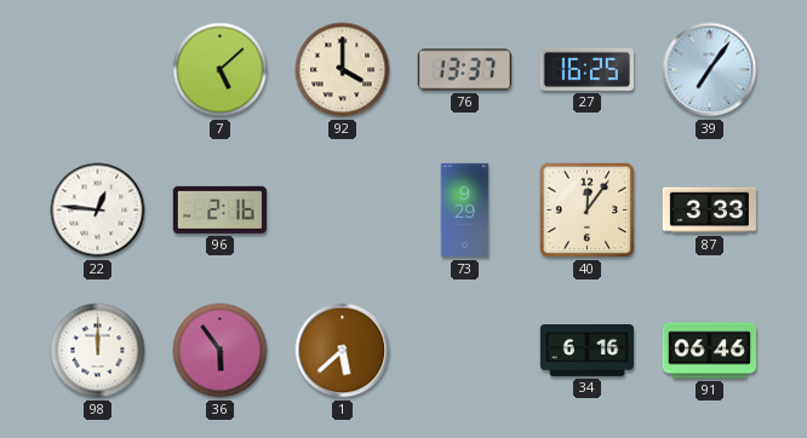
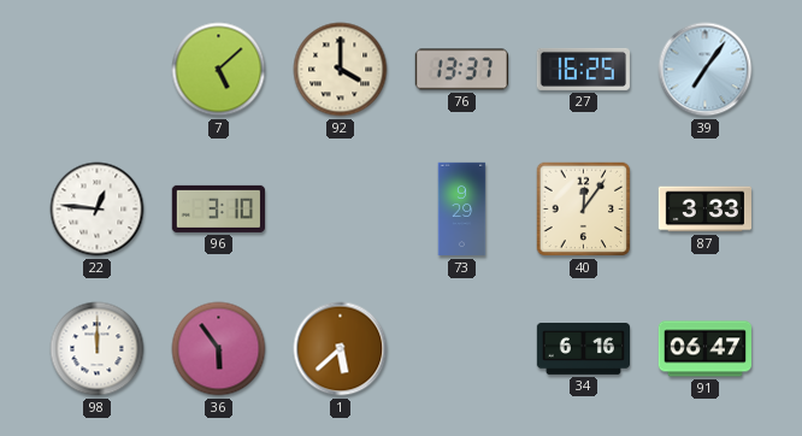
96: 2:16 -> 3:10 (218, 208)
91: 06:46 -> 06:47 (704, 349)
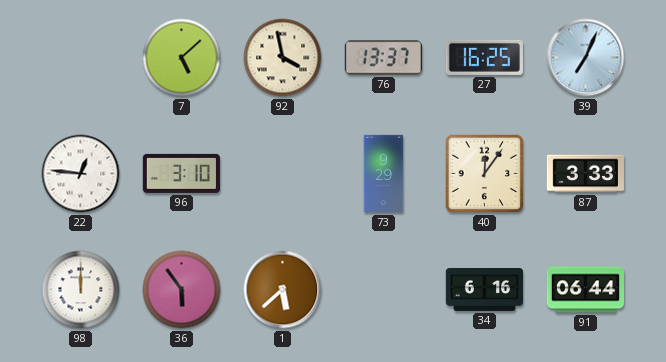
92: 4:00 -> 3:58 (283, 58)
39: 7:06 -> 7:04 (586, 58)
91: 06:47 -> 06:44 (585, 290)
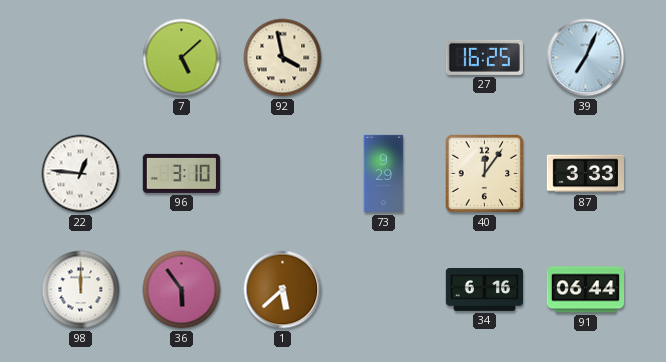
76: 13:37 -> none (383, 58)
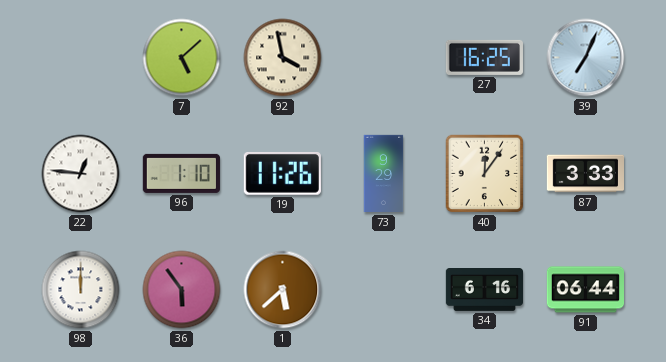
96: 3:10 -> 1:10 (181, 173)
19: none -> 11:26 (282, 174)
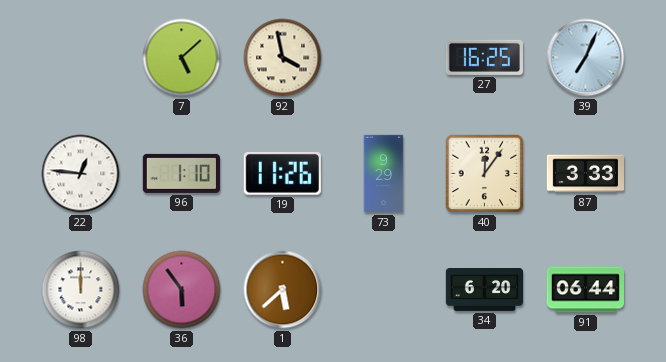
34: 6:16 -> 6:20 (484, 290)
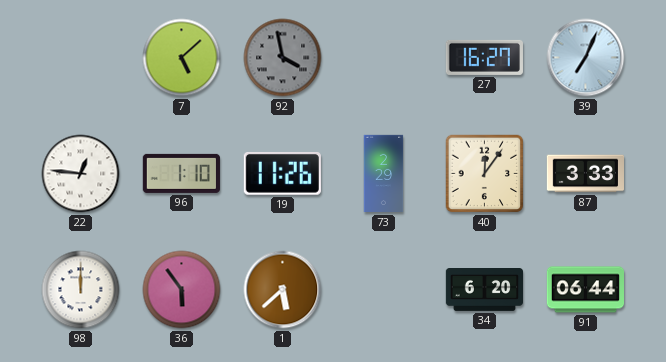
92 dial: cream -> grey (283, 58)
27: 16:25 -> 16:27 (484, 57)
73: 9:29 -> 2:29 (384, 174)
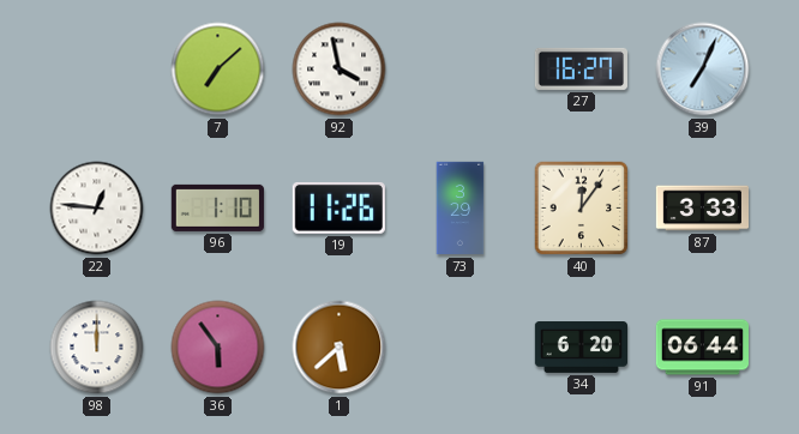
7: 5:08 -> 7:08 (218, 70)
92 dial: grey -> white (340, 70)
73: 2:29 -> 3:29 (461, 209)
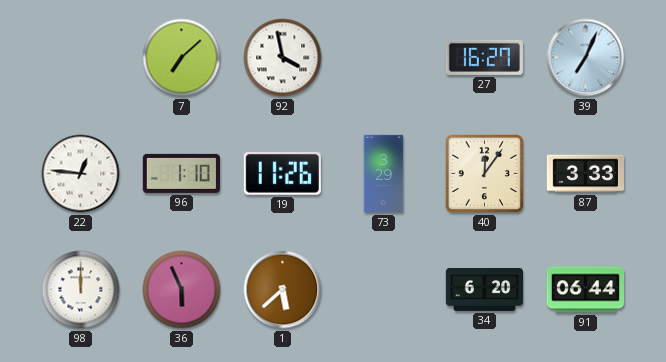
36: 5:54 -> 5:56 (182, 290)
